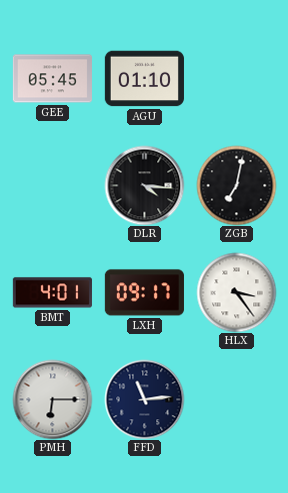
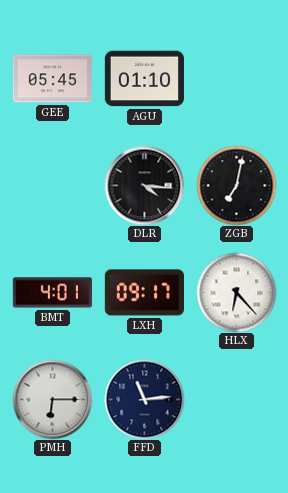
HLX: 3:24 -> 6:23 (236, 292)
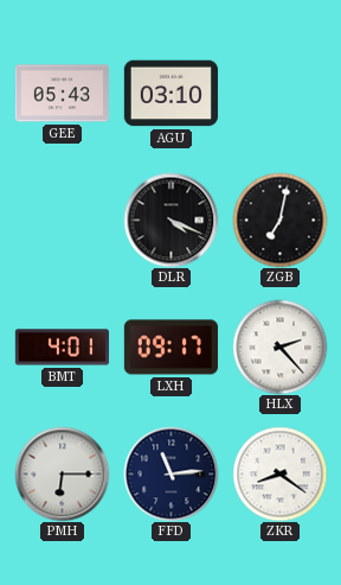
GEE: 05:45 -> 05:43 (62, 94)
AGU: 01:10 -> 03:10 (170, 94)
DLR: 4:16 -> 4:19 (170, 220)
HLX: 6:23 -> 2:23 (279, 346)
ZKR: none -> 8:21 (279, 473)
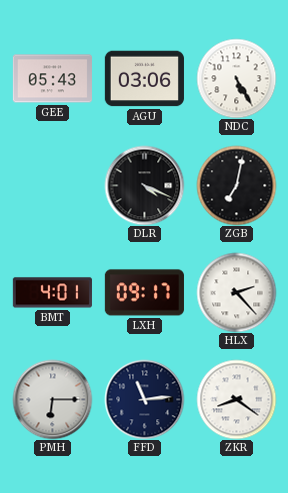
AGU: 03:10 -> 03:06 (144, 79)
NDC: none -> 5:25 (236, 78)
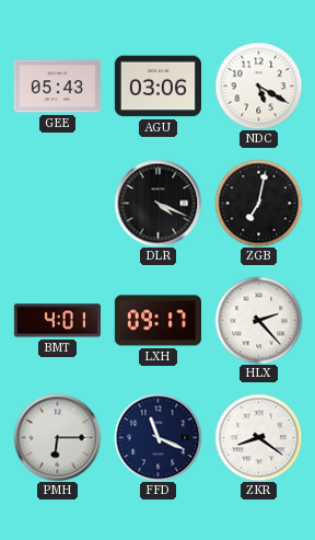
NDC: 5:25 -> 5:20 (258, 85)
FFD: 11:14 -> 11:19 (157, 437)
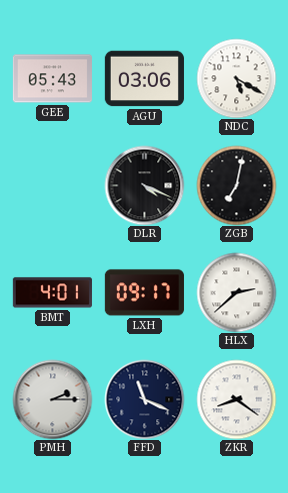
HLX: 2:23 -> 2:38 (236, 292)
PMH: 6:15 -> 2:15 (52, 399)
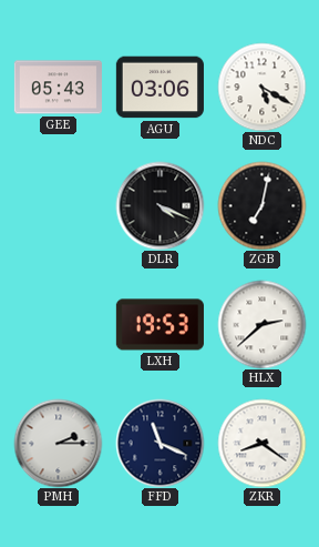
BMT: 4:01 -> none (52, 293)
LXH: 09:17 -> 19:53 (159, 325)
